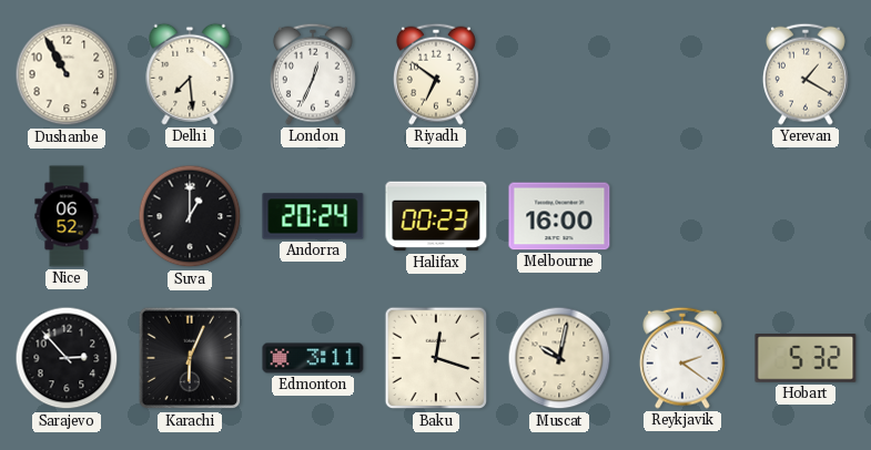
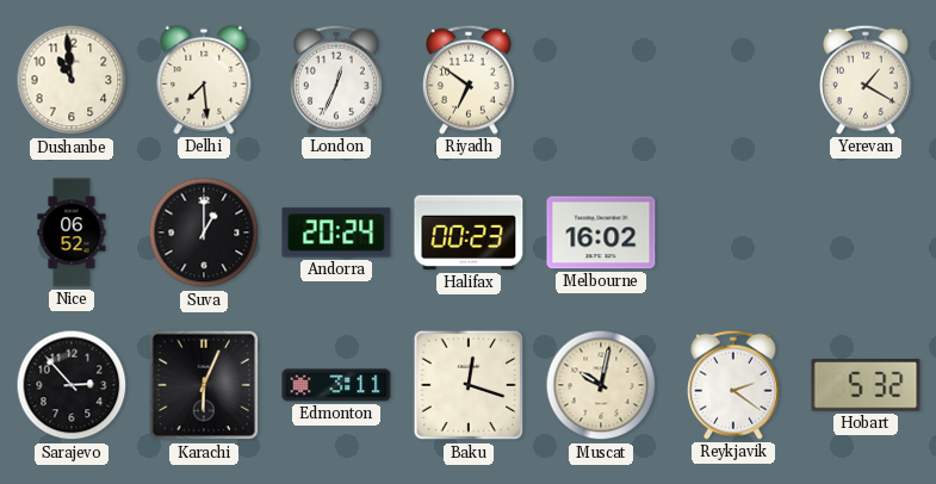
Dushanbe: 10:55 -> 10:59 (72, 80)
Melbourne: 16:00 -> 16:02 (601, 232)
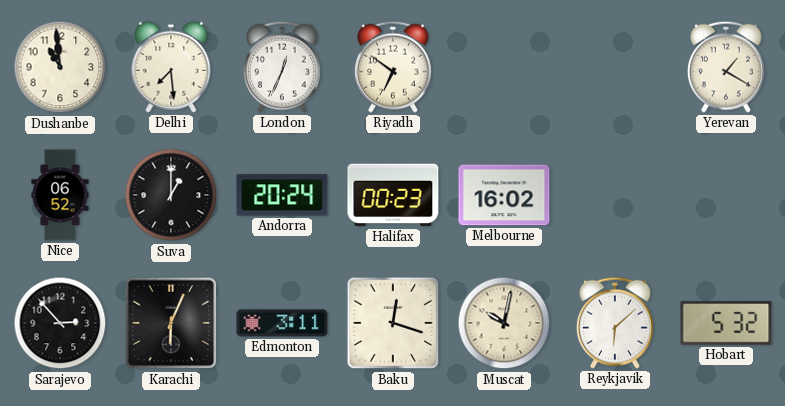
Reykjavik: 2:21 -> 6:08 (615, 323)
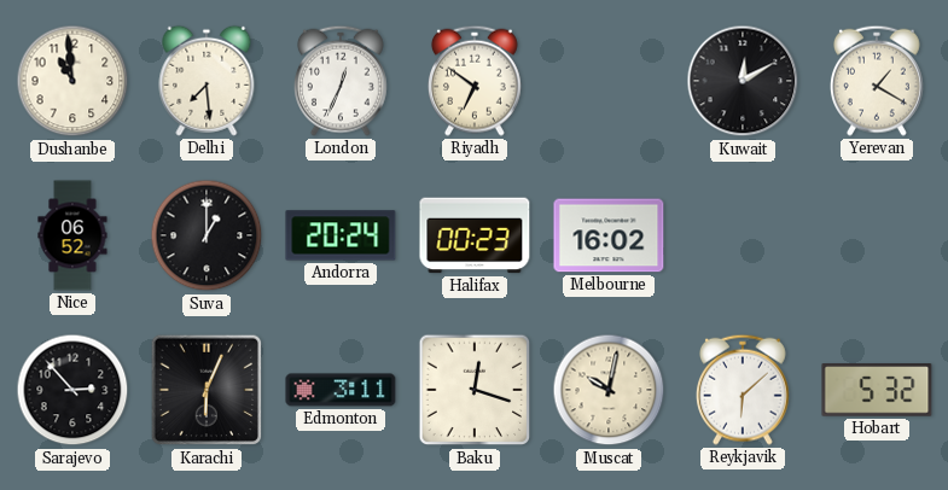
Kuwait: none -> 12:10 (743, 81)
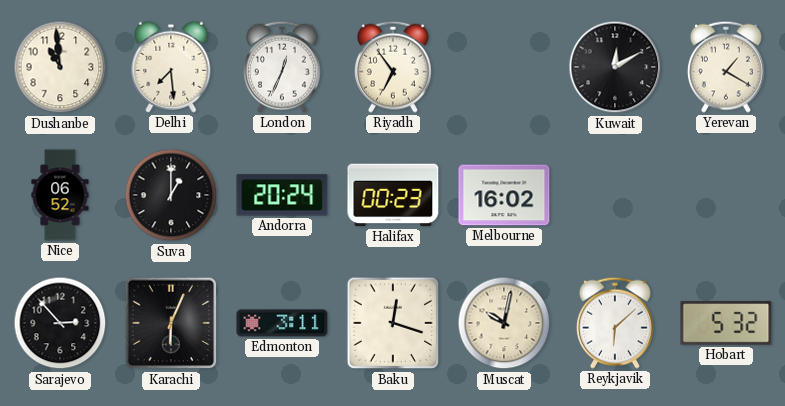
Riyadh: 6:51 -> 6:54 (393, 67)
